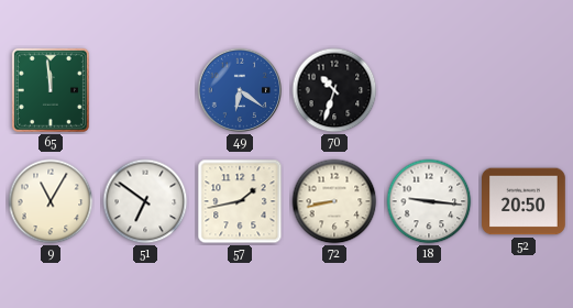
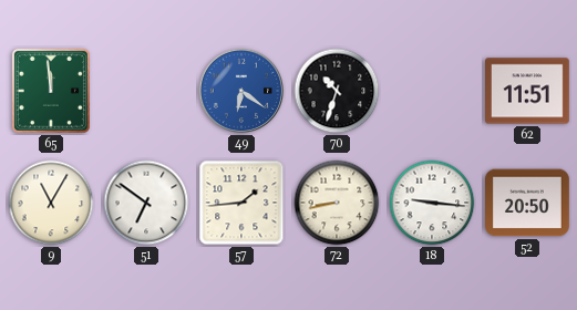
62: none -> 11:51 (528, 91)
57: 1:43 -> 1:44 (241, 203)
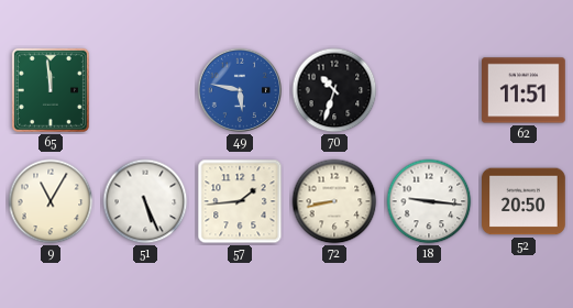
49: 6:21 -> 5:47 (240, 90)
51: 6:51 -> 5:26 (145, 201)
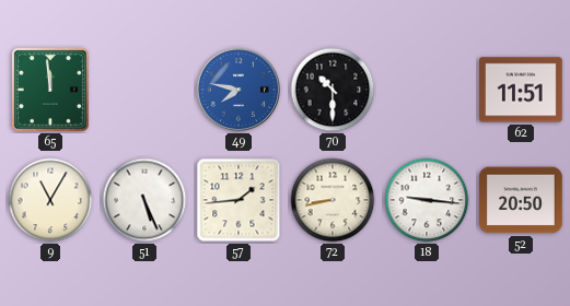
49: 5:47 -> 7:47 (239, 90)
70: 10:33 -> 10:30 (333, 90)
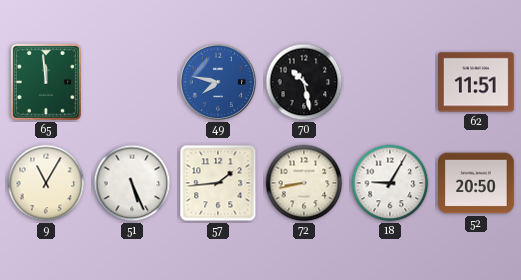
70: 10:30 -> 10:28 (304, 82)
18: 9:16 -> 9:05 (390, 183)
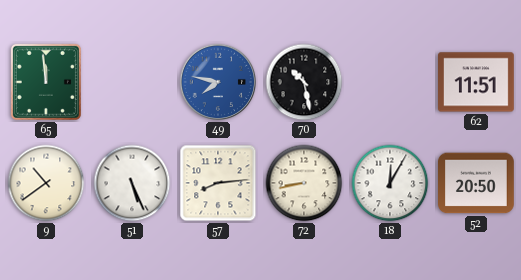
9: 11:05 -> 10:39 (46, 183)
57: 1:44 -> 8:14 (218, 183)
18: 9:05 -> 12:05 (390, 183)
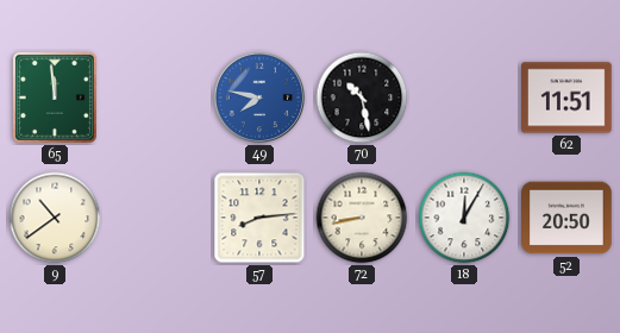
51: 5:26 -> none (132, 183)
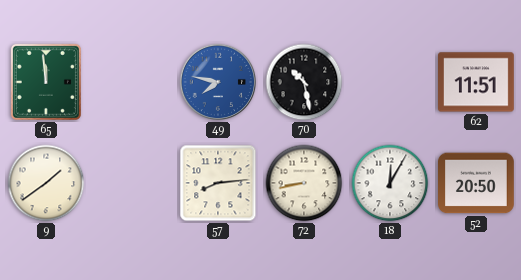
9: 10:39 -> 1:39 (46, 183)
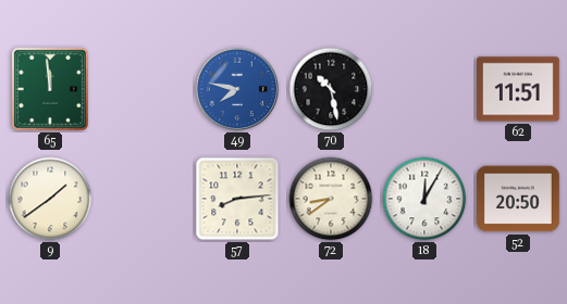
72: 8:43 -> 8:39 (331, 199)
